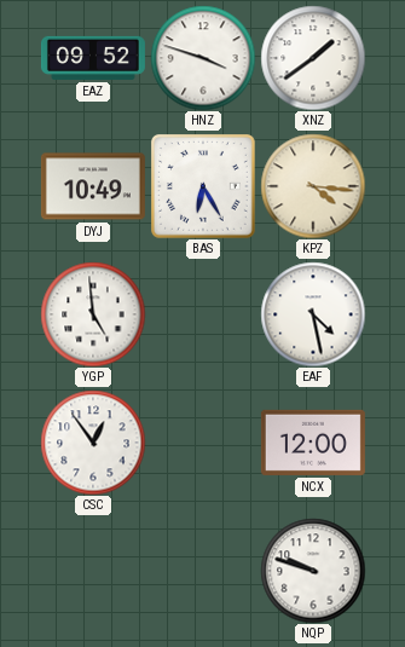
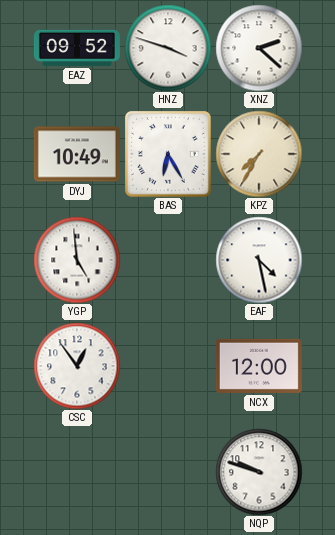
XNZ: 1:39 -> 2:22 (259, 48)
KPZ: 4:16 -> 7:35 (259, 154)
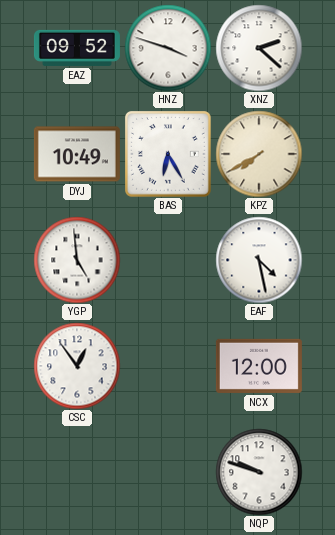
KPZ: 7:35 -> 7:40 (259, 154)
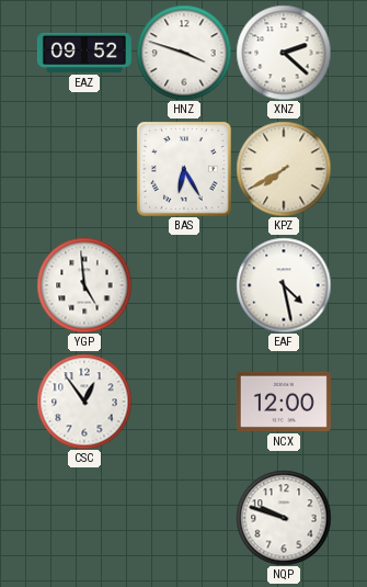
DYJ: 10:49 -> none (77, 154)
